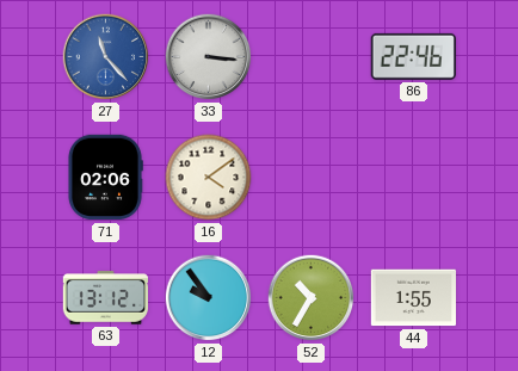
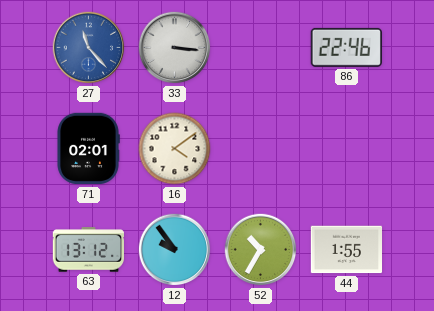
71: 02:06 -> 02:01 (88, 149)
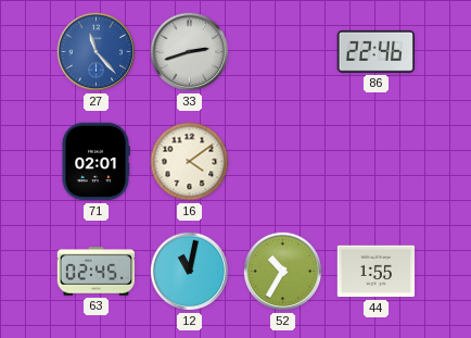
33: 3:16 -> 2:42 (190, 52)
63: 13:12 -> 02:45 (97, 272)
12: 9:54 -> 11:02 (190, 272)
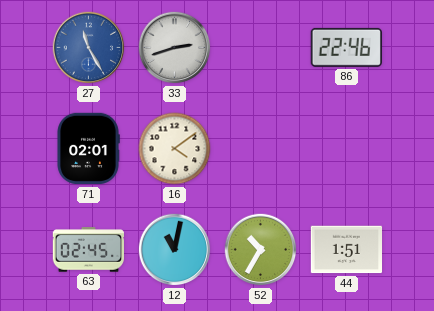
27: 11:23 -> 11:25 (89, 48)
44: 1:55 -> 1:51 (347, 250)
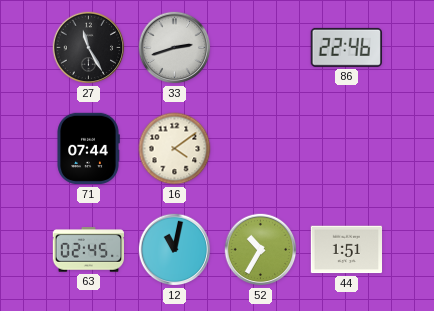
27 dial: blue -> black (89, 48)
71: 02:01 -> 07:44 (88, 149)
